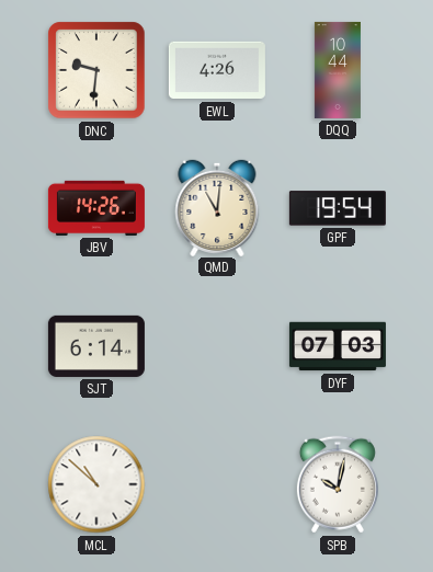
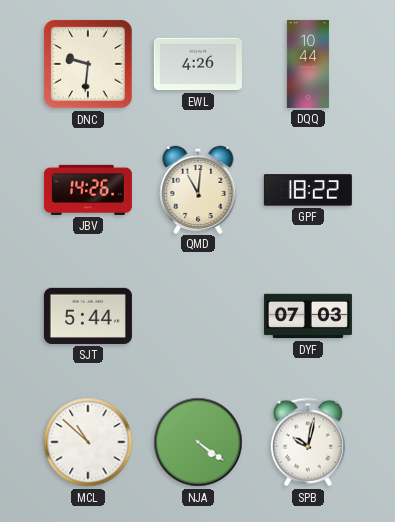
GPF: 19:54 -> 18:22 (308, 190)
SJT: 6:14 -> 5:44 (88, 316)
NJA: none -> 4:21 (198, 442)
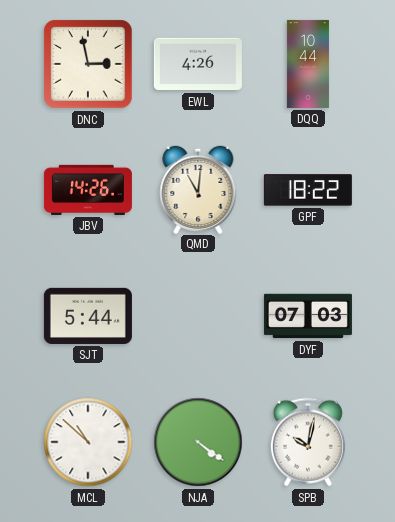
DNC: 9:31 -> 2:58 (88, 64)
